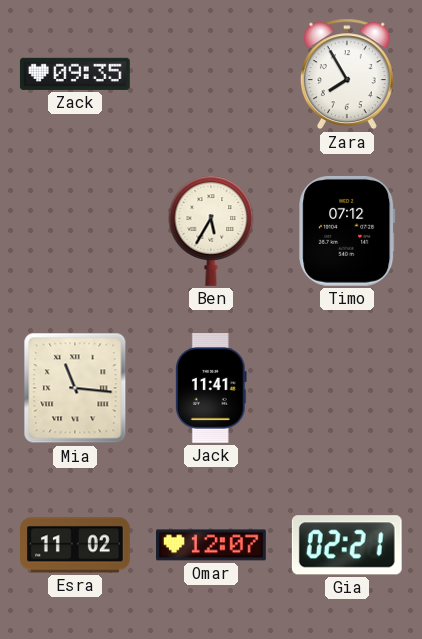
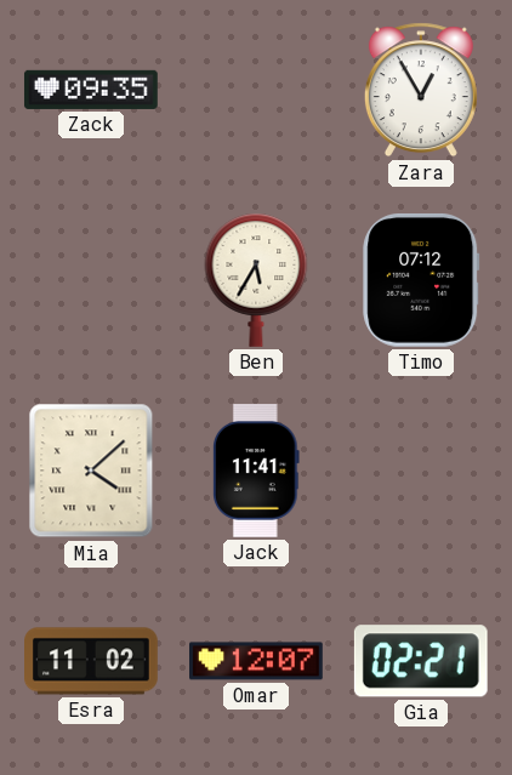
Zara: 7:55 -> 12:55 (421, 90)
Mia: 11:16 -> 4:08 (91, 471)
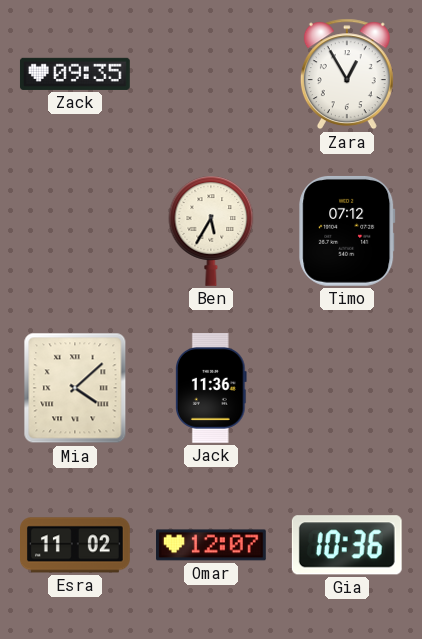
Jack: 11:41 -> 11:36 (212, 389)
Gia: 02:21 -> 10:36 (347, 545)
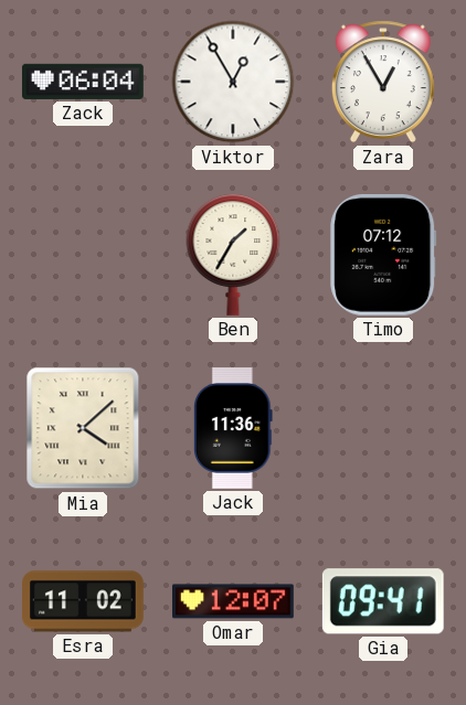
Zack: 09:35 -> 06:04 (83, 82)
Viktor: none -> 12:55 (233, 82)
Ben: 5:35 -> 1:35 (233, 255)
Gia: 10:36 -> 09:41 (383, 601)
